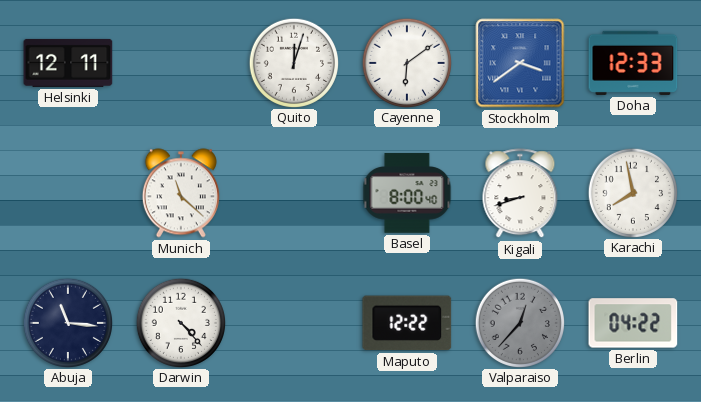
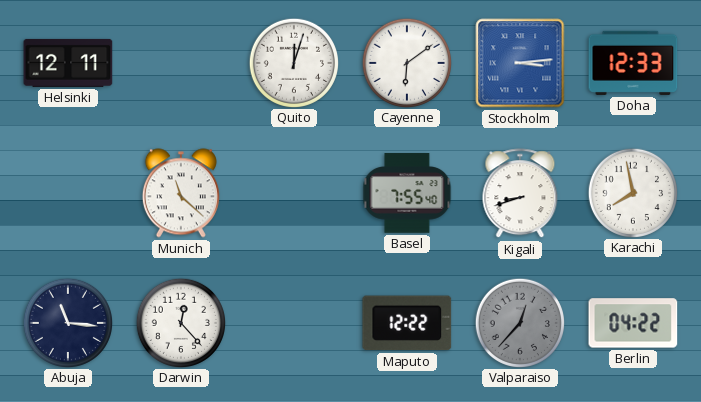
Stockholm: 3:39 -> 3:14 (520, 63)
Basel: 8:00 -> 7:55 (407, 193)
Darwin: 4:23 -> 12:23 (180, 322)
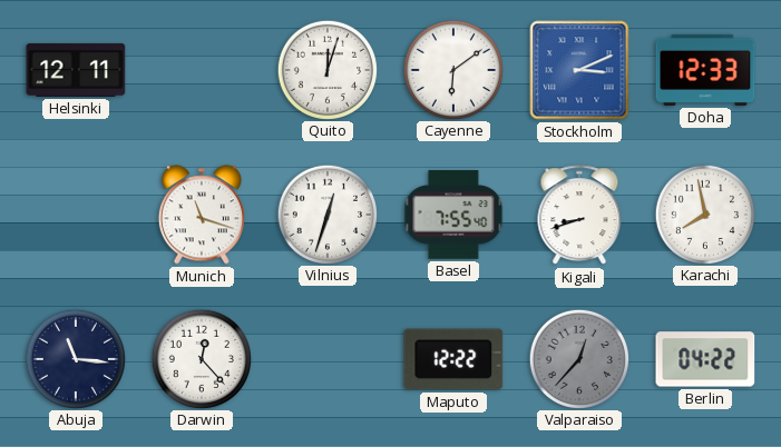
Stockholm: 3:14 -> 3:11 (579, 70)
Munich: 11:22 -> 11:18 (202, 215)
Vilnius: none -> 12:33 (326, 213)
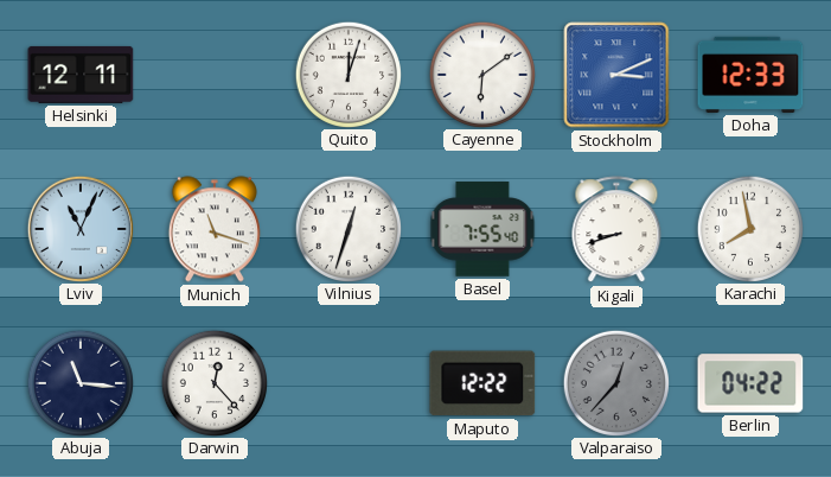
Lviv: none -> 11:04 (81, 228)
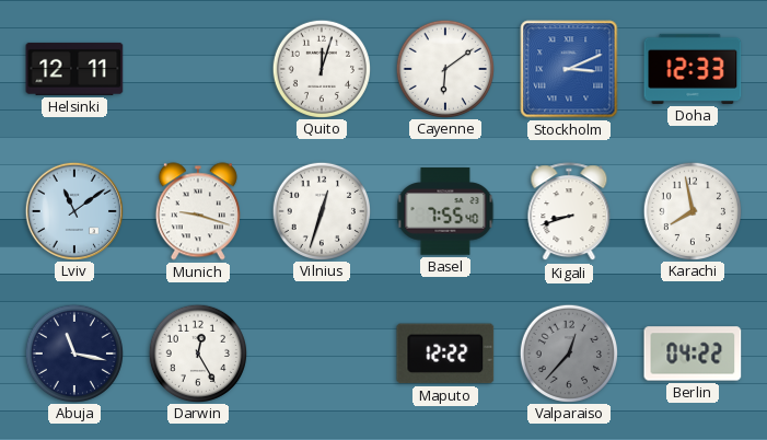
Lviv: 11:04 -> 11:09 (74, 210)
Munich: 11:18 -> 9:18 (198, 211)
Abuja: 11:16 -> 11:17 (73, 352)
Darwin: 12:23 -> 12:25 (197, 352)
